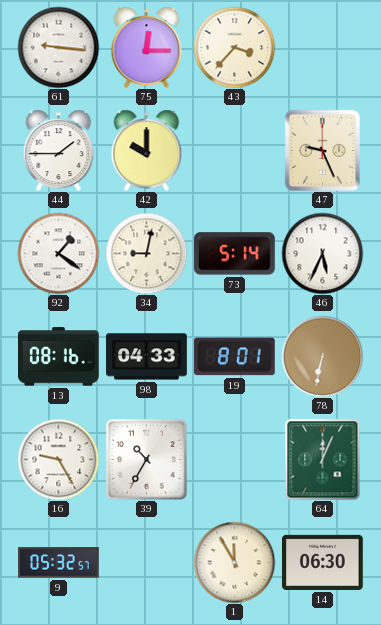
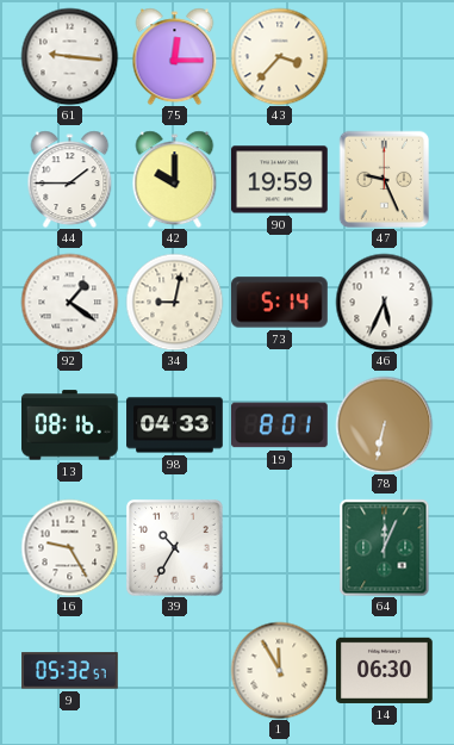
90: none -> 19:59 (280, 180)
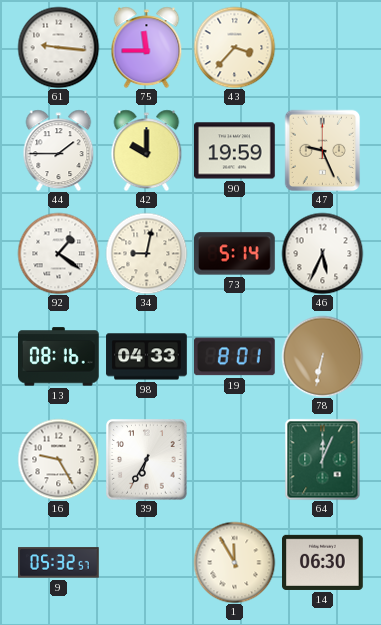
75: 12:15 -> 11:45 (147, 47)
39: 10:35 -> 6:35 (146, 459)
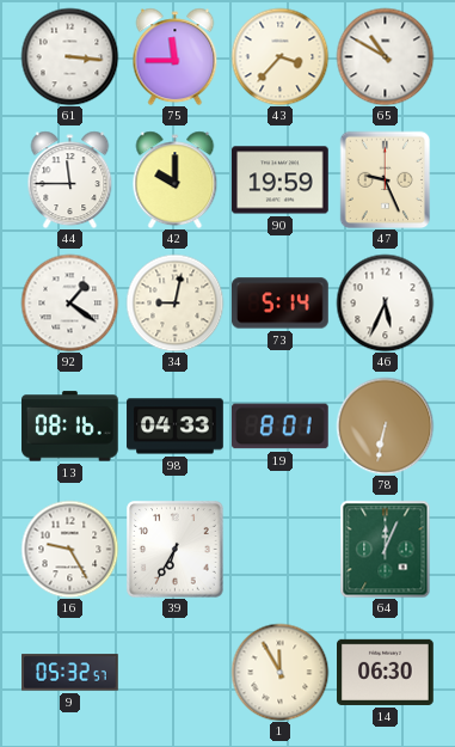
61: 9:16 -> 3:16 (69, 56)
65: none -> 10:50 (385, 56)
44: 1:45 -> 11:45 (70, 179)
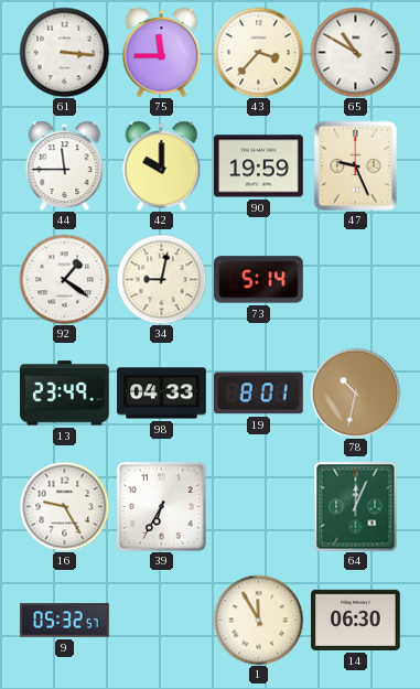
46: 5:34 -> none (385, 302)
13: 08:16 -> 23:49 (65, 394)
78: 6:32 -> 10:32 (355, 392)
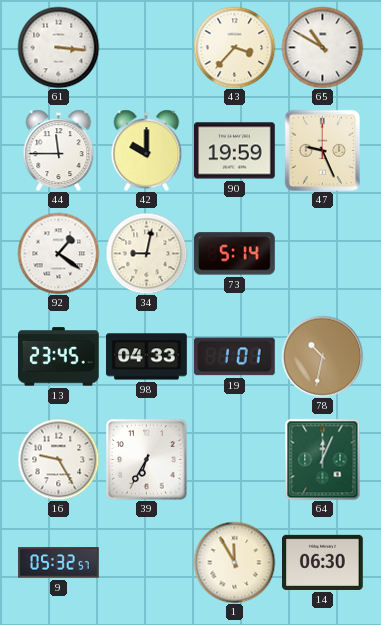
75: 11:45 -> none (162, 52)
13: 23:49 -> 23:45 (59, 357)
19: 8:01 -> 1:01 (235, 357)
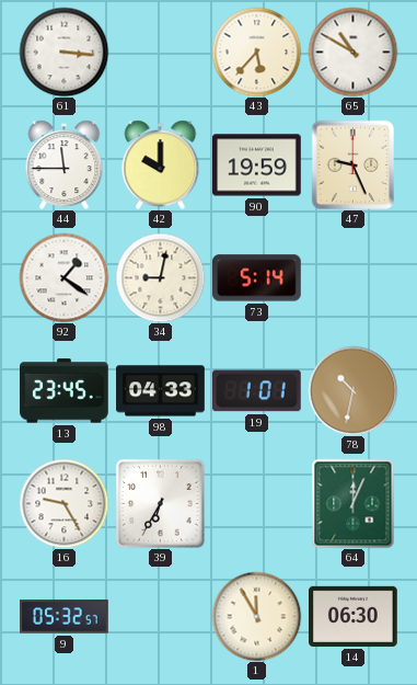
43: 3:37 -> 5:37 (256, 52)
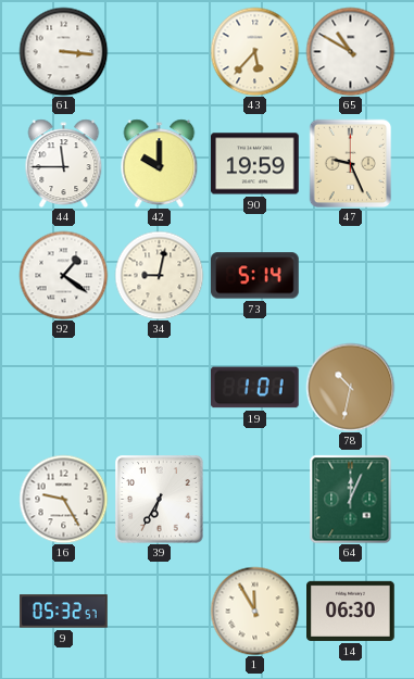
13: 23:45 -> none (65, 391)
98: 04:33 -> none (161, 391)
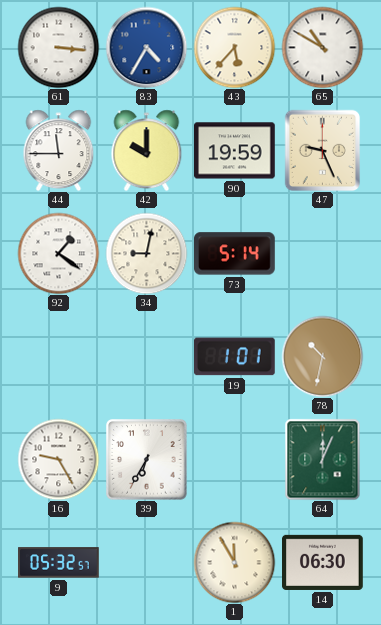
83: none -> 4:35 (146, 47)
